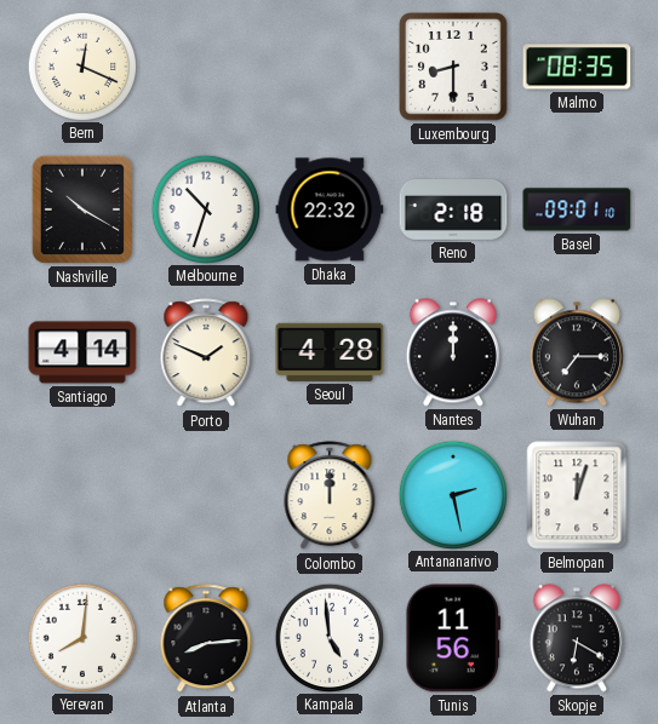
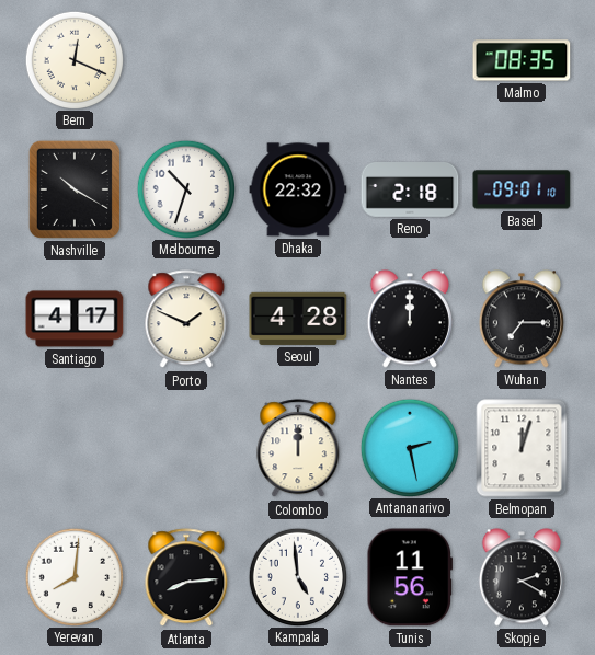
Luxembourg: 8:30 -> none (453, 67)
Santiago: 4:14 -> 4:17 (75, 319)
Skopje: 6:20 -> 2:20 (522, 577)
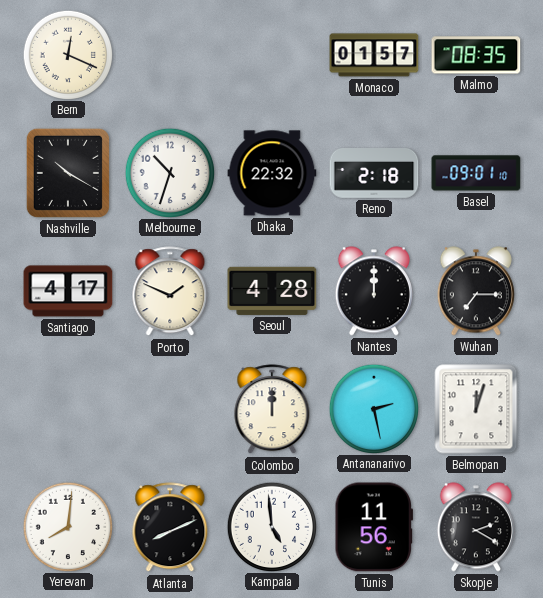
Monaco: none -> 01:57 (374, 55)
Atlanta: 8:14 -> 8:11 (170, 528)
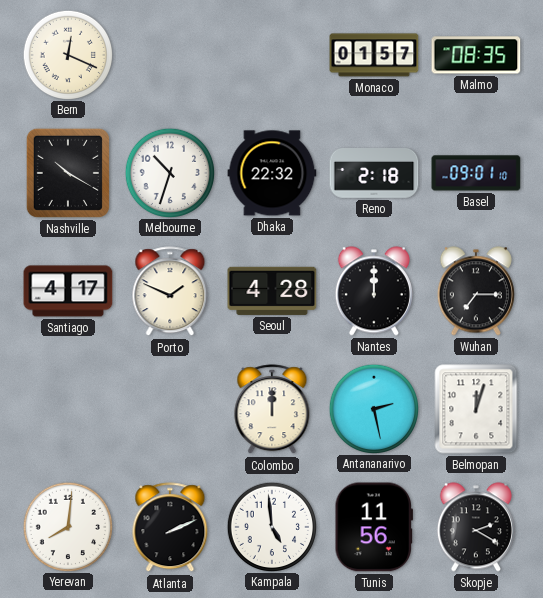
Atlanta: 8:11 -> 2:11 (170, 528)
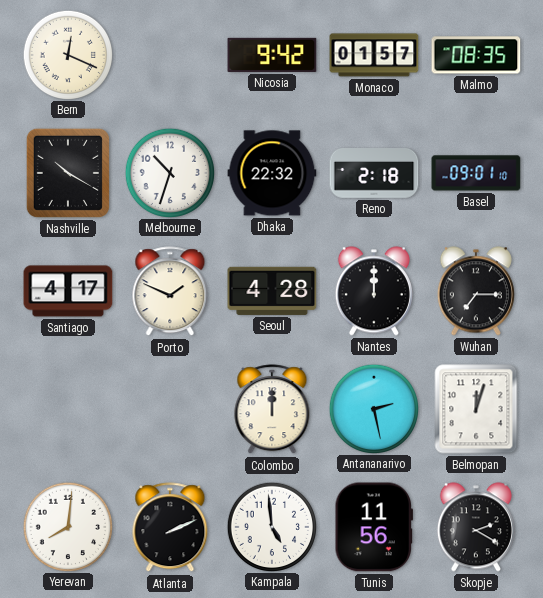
Nicosia: none -> 9:42 (272, 55)
